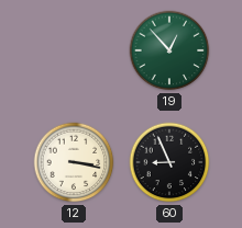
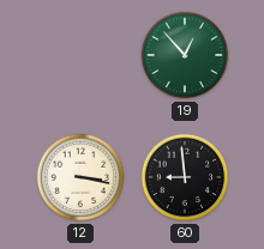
60: 8:56 -> 8:59 (185, 177)
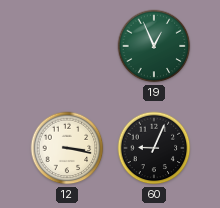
19: 12:53 -> 12:56 (154, 46)
60: 8:59 -> 9:04 (154, 148)
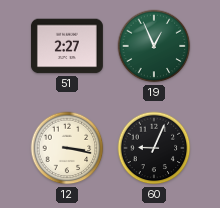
51: none -> 2:27 (67, 46)
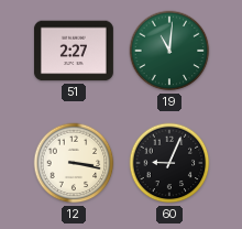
19: 12:56 -> 11:01 (169, 51)
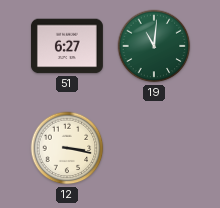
51: 2:27 -> 6:27 (67, 46)
60: 9:04 -> none (169, 163)
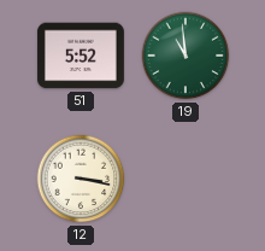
51: 6:27 -> 5:52 (81, 56)
19: 11:01 -> 10:59 (185, 56)
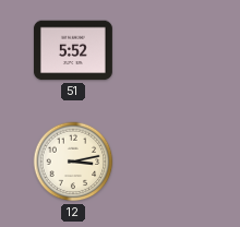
19: 10:59 -> none (185, 56)
12: 3:17 -> 3:13 (73, 162)
